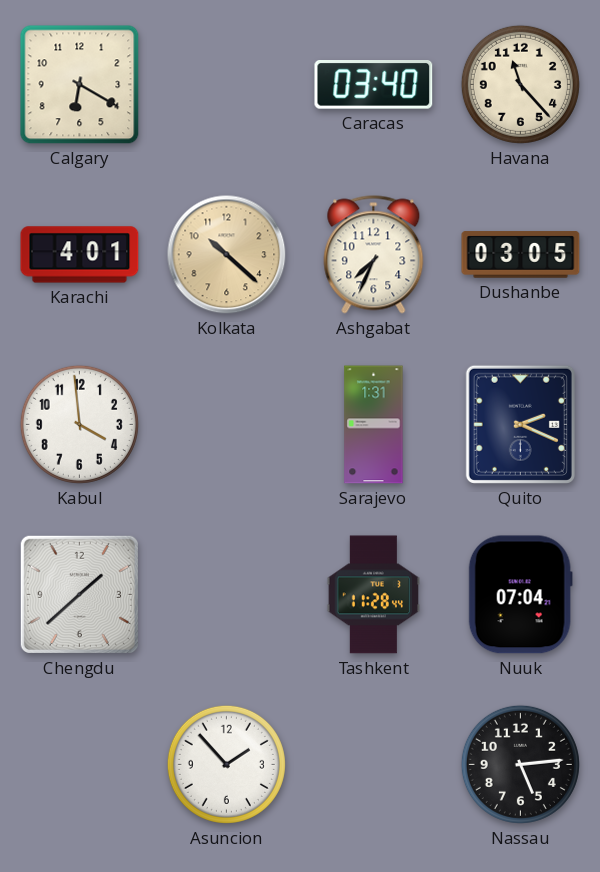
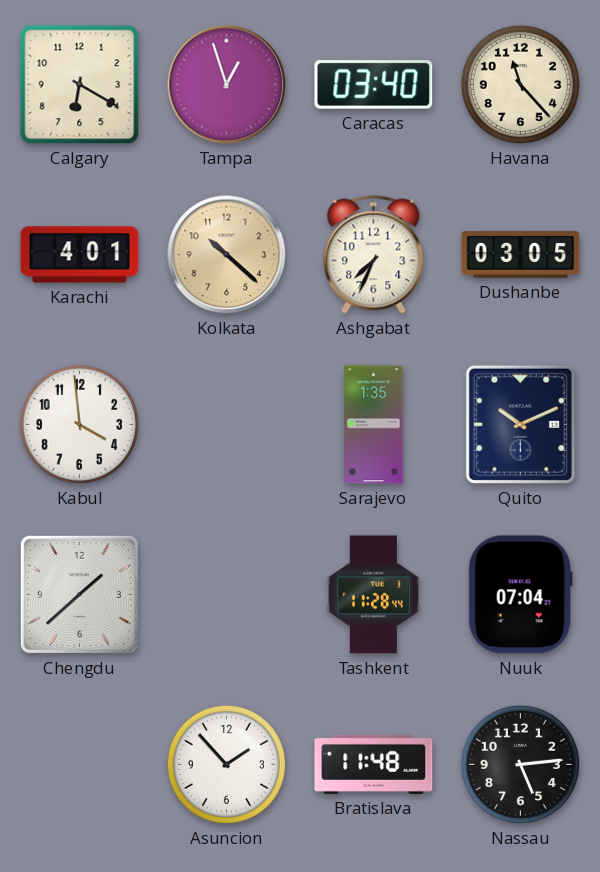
Tampa: none -> 12:57 (227, 85)
Sarajevo: 1:31 -> 1:35 (374, 425)
Quito: 2:19 -> 10:11 (520, 424)
Bratislava: none -> 11:48 (374, 764)
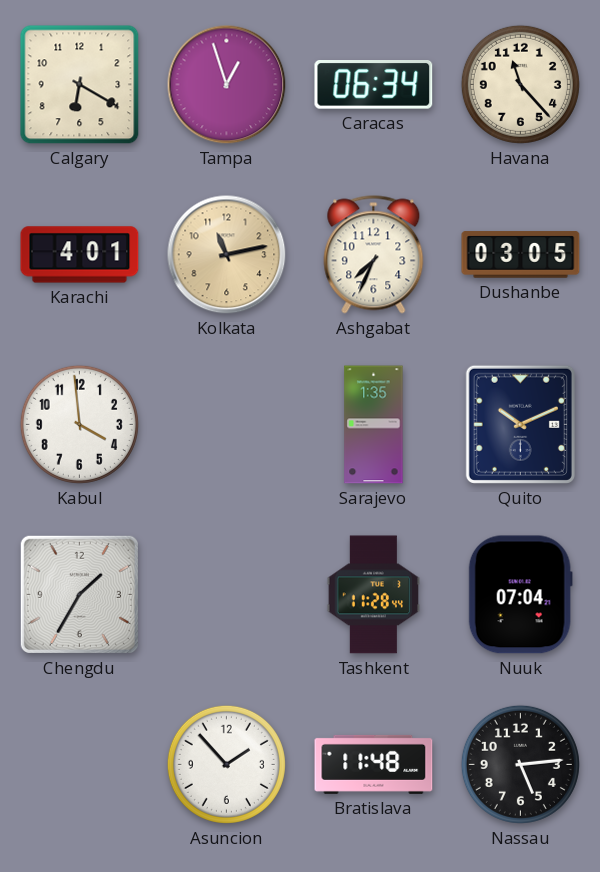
Caracas: 03:40 -> 06:34 (374, 85)
Kolkata: 10:22 -> 11:13 (227, 255)
Chengdu: 1:38 -> 1:35 (79, 594)
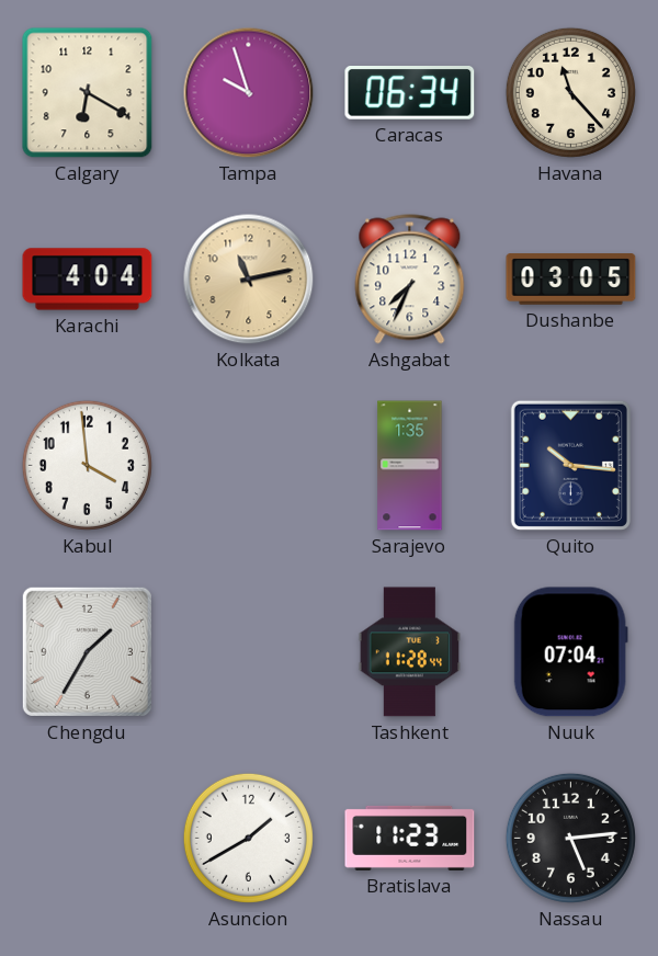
Tampa: 12:57 -> 9:57 (249, 93)
Karachi: 4:01 -> 4:04 (88, 280)
Quito: 10:11 -> 10:16 (570, 465)
Asuncion: 1:53 -> 1:40 (248, 838)
Bratislava: 11:48 -> 11:23 (410, 838)
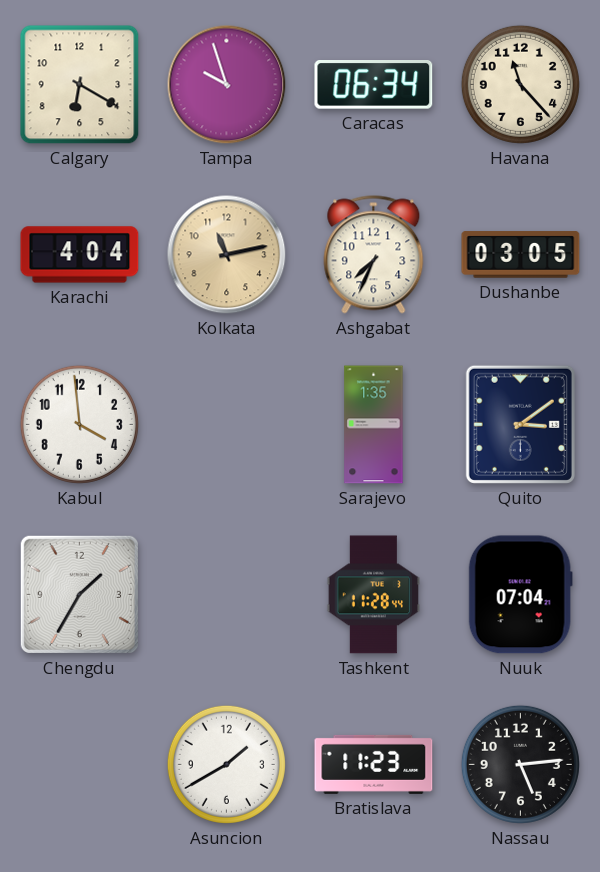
Quito: 10:16 -> 3:09 (520, 424)
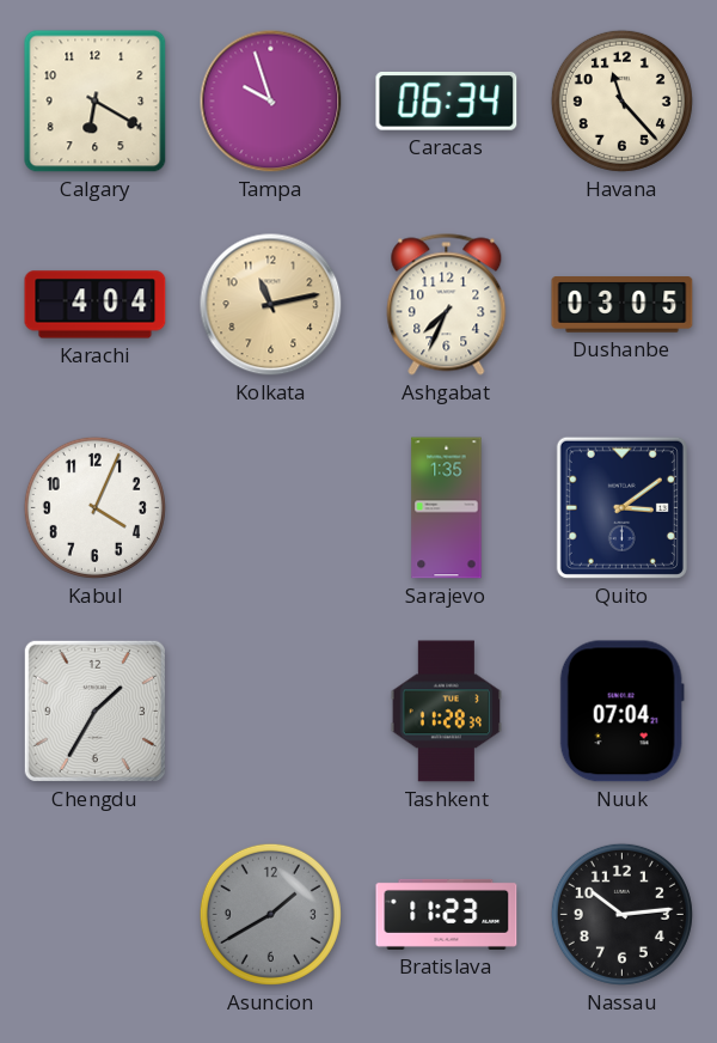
Kabul: 3:59 -> 4:04 (94, 507)
Tashkent: 11:28:44 -> 11:28:39 (446, 712)
Asuncion dial: white -> grey (270, 914)
Nassau: 5:14 -> 10:14 (621, 914)
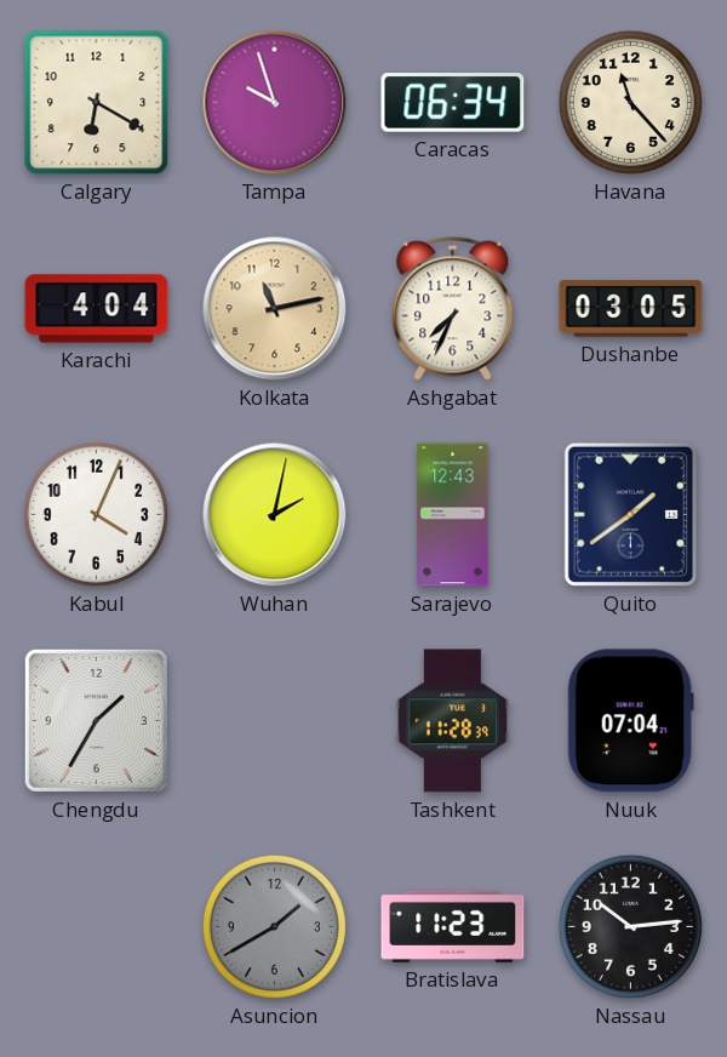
Wuhan: none -> 2:02 (275, 515)
Sarajevo: 1:35 -> 12:43 (453, 515)
Quito: 3:09 -> 1:39 (630, 514)
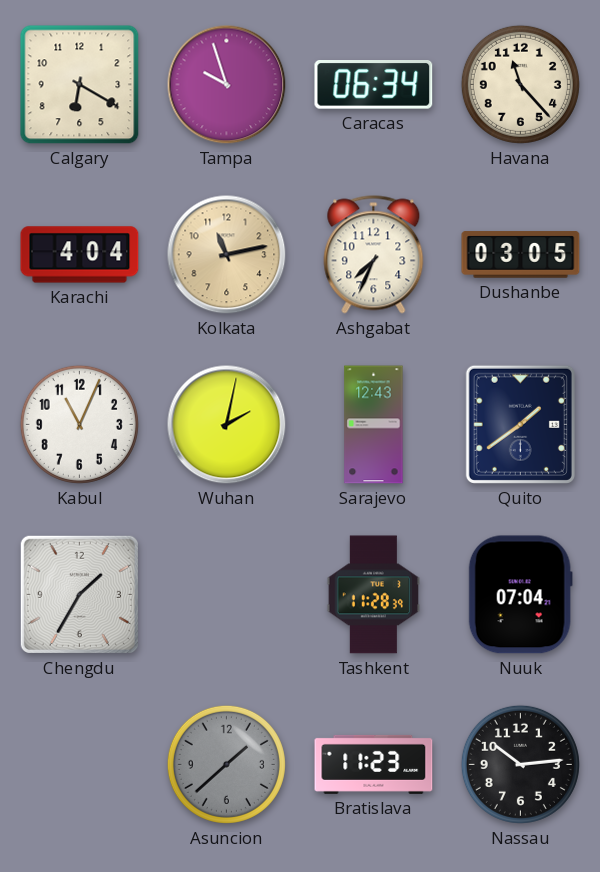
Kabul: 4:04 -> 11:04 (79, 424)
Asuncion: 1:40 -> 1:38 (226, 764)
